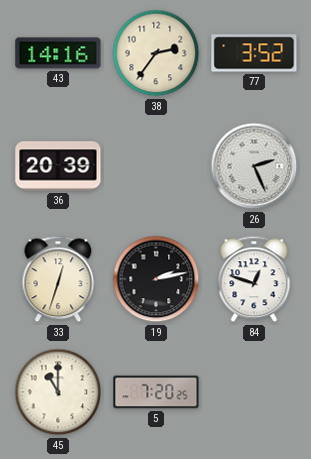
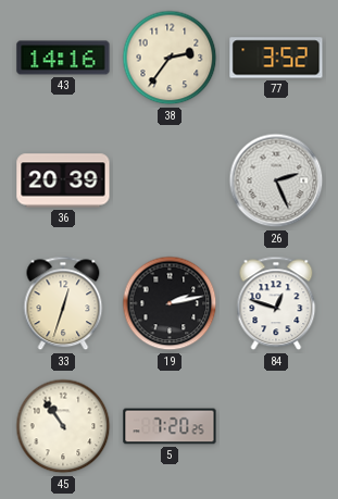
45: 11:00 -> 10:54 (63, 426)
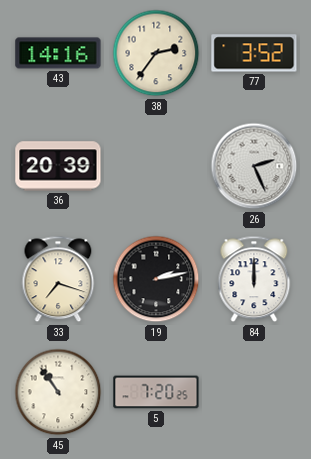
33: 12:33 -> 7:18 (58, 279)
84: 12:48 -> 12:00 (254, 279)
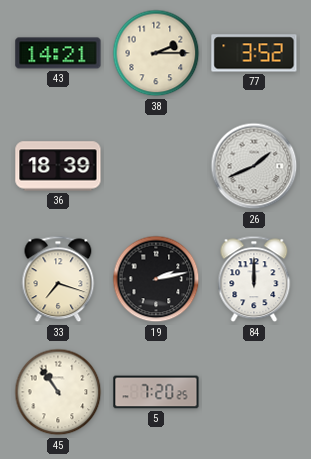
43: 14:16 -> 14:21 (58, 53)
38: 2:36 -> 2:15 (156, 53)
36: 20:39 -> 18:39 (58, 166)
26: 2:26 -> 1:41 (254, 166)
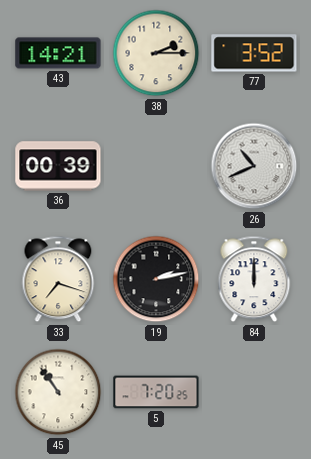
36: 18:39 -> 00:39 (58, 166)
26: 1:41 -> 10:41 (254, 166)
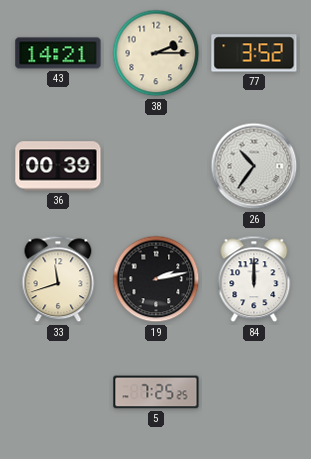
26: 10:41 -> 10:36 (254, 166)
33: 7:18 -> 11:42 (58, 279)
45: 10:54 -> none (58, 392)
5: 7:20 -> 7:25 (156, 392)
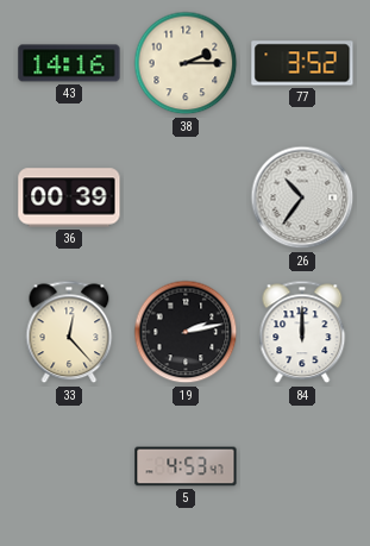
43: 14:21 -> 14:16 (69, 63)
33: 11:42 -> 12:23 (69, 332)
5: 7:25 -> 4:53 (186, 466)
